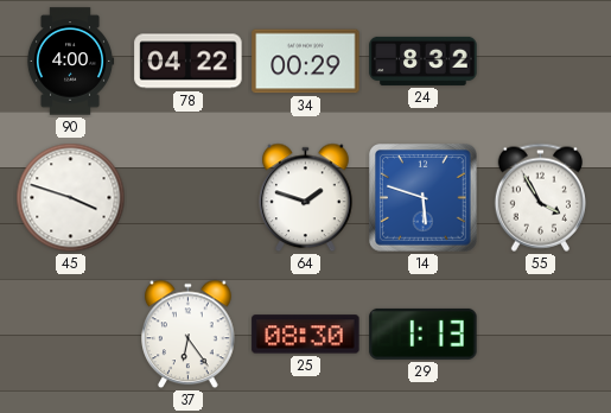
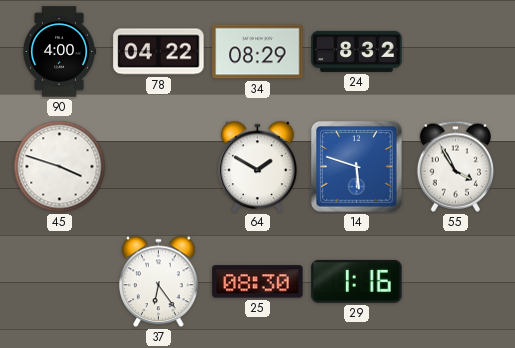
34: 00:29 -> 08:29 (258, 52)
64: 1:48 -> 1:50 (258, 167)
29: 1:13 -> 1:16 (357, 281)
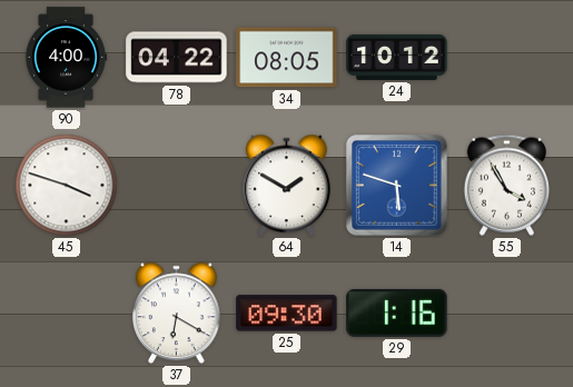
34: 08:29 -> 08:05 (287, 58)
24: 8:32 -> 10:12 (397, 57)
37: 6:24 -> 6:20 (177, 314)
25: 08:30 -> 09:30 (287, 314)
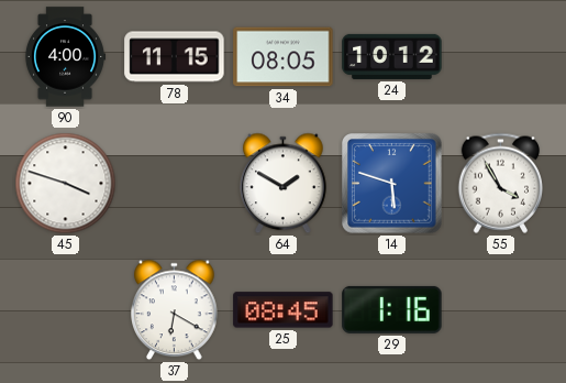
78: 04:22 -> 11:15 (175, 57)
25: 09:30 -> 08:45 (284, 310)
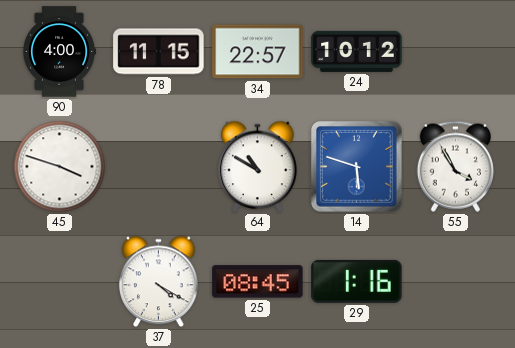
34: 08:05 -> 22:57 (258, 52)
64: 1:50 -> 10:50 (258, 167)
37: 6:20 -> 4:20 (159, 282)
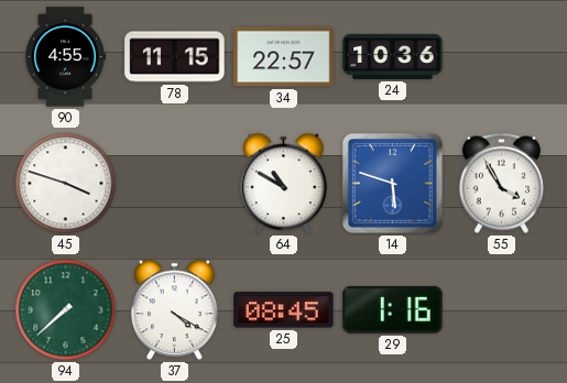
90: 4:00 -> 4:55 (65, 57)
24: 10:12 -> 10:36 (393, 56)
94: none -> 7:38 (66, 310)
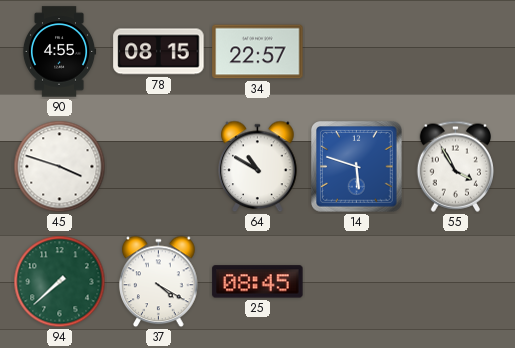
78: 11:15 -> 08:15 (159, 52)
24: 10:36 -> none (393, 56)
29: 1:16 -> none (393, 309)
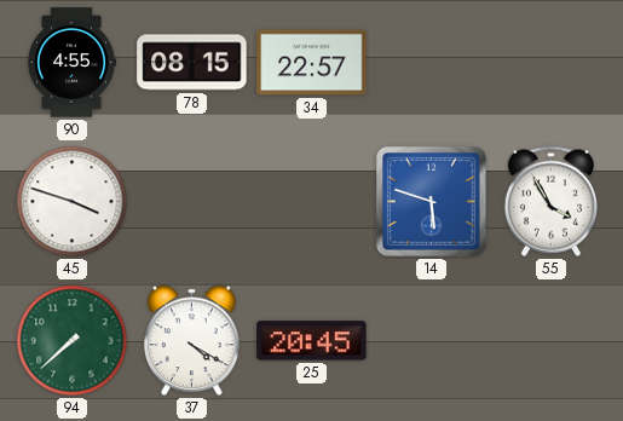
64: 10:50 -> none (258, 167)
25: 08:45 -> 20:45 (312, 341)
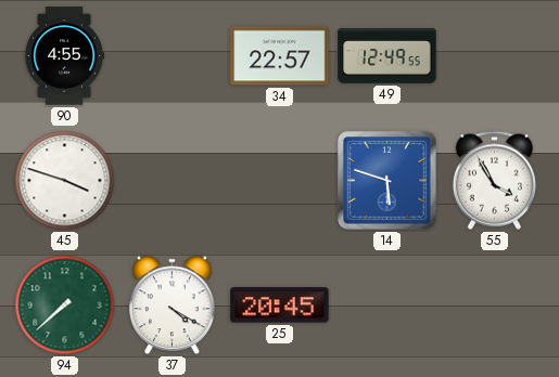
78: 08:15 -> none (192, 63)
49: none -> 12:49 (388, 56)
